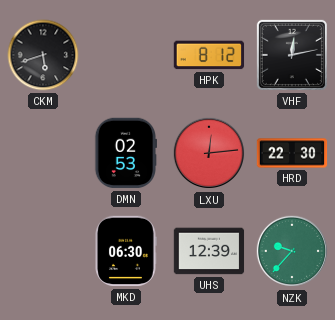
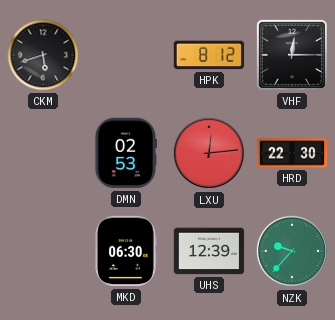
VHF: 12:13 -> 12:15 (292, 55)
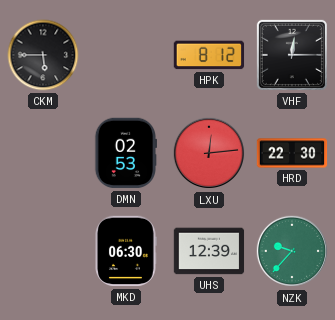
CKM: 5:42 -> 5:45 (43, 55)
